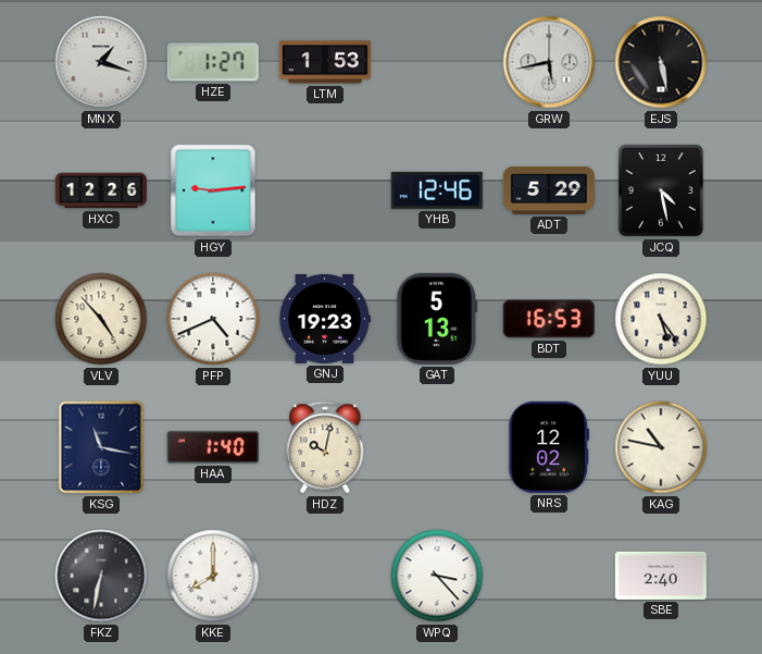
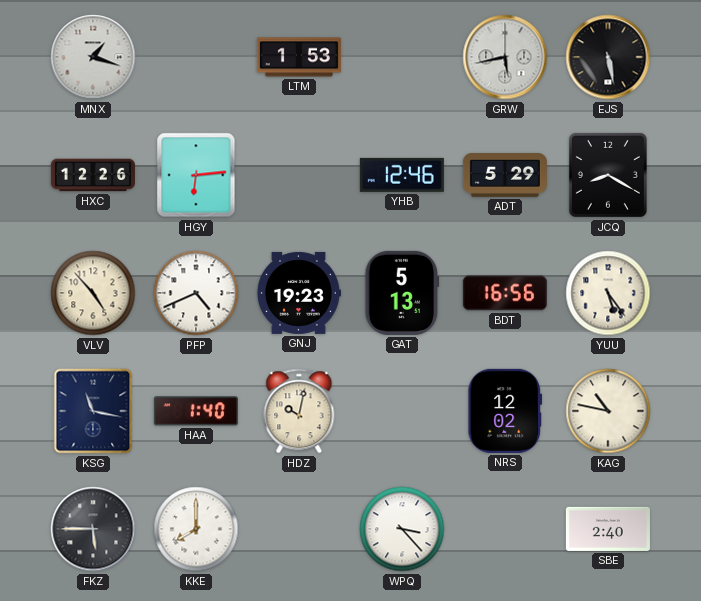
HZE: 1:27 -> none (213, 62)
HGY: 9:14 -> 6:14 (196, 175)
JCQ: 4:28 -> 8:20 (608, 175)
BDT: 16:53 -> 16:56 (505, 293)
FKZ: 6:32 -> 5:45 (93, 529)
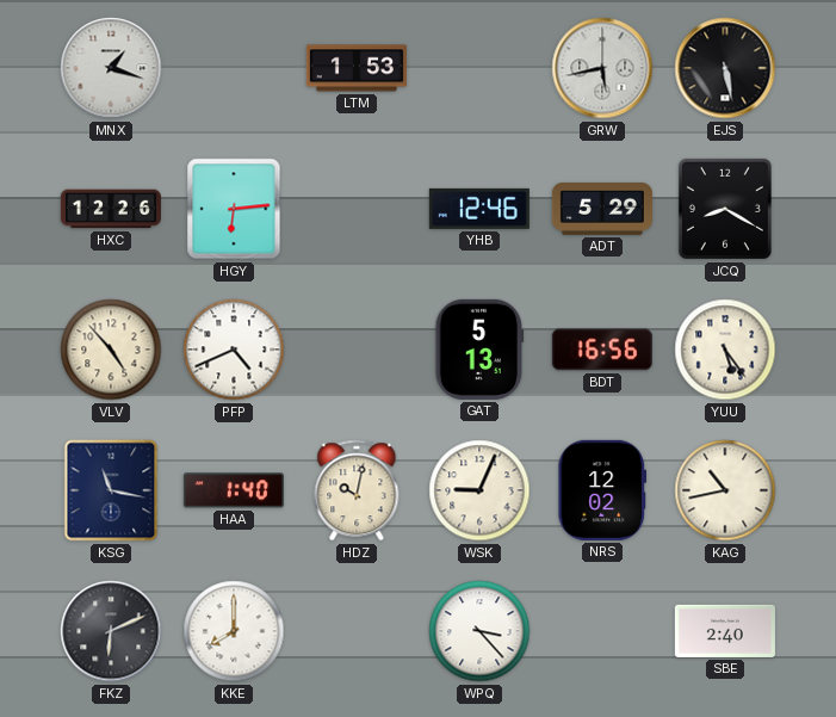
GNJ: 19:23 -> none (298, 293)
WSK: none -> 9:04 (479, 490)
KAG: 10:47 -> 10:43 (725, 490)
FKZ: 5:45 -> 6:11 (111, 631)
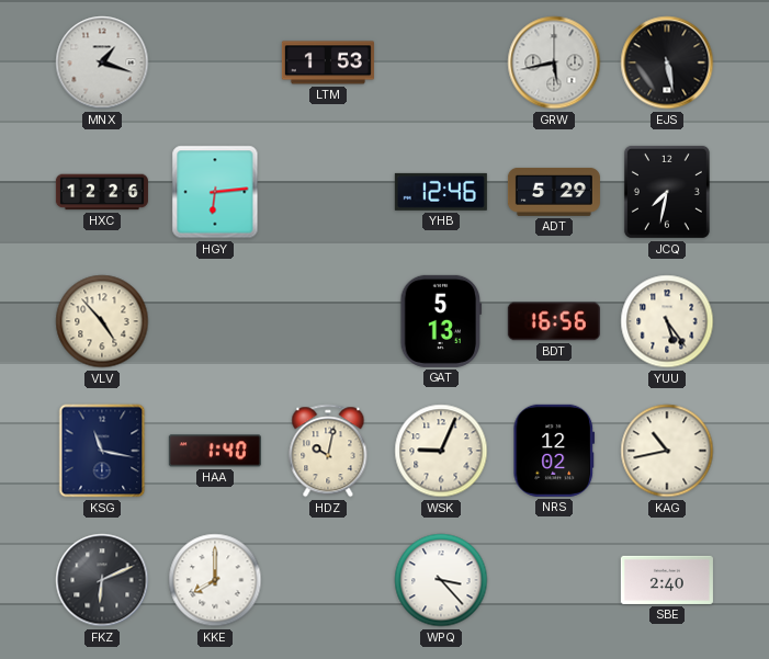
JCQ: 8:20 -> 7:32 (667, 192)
PFP: 4:41 -> none (234, 350)
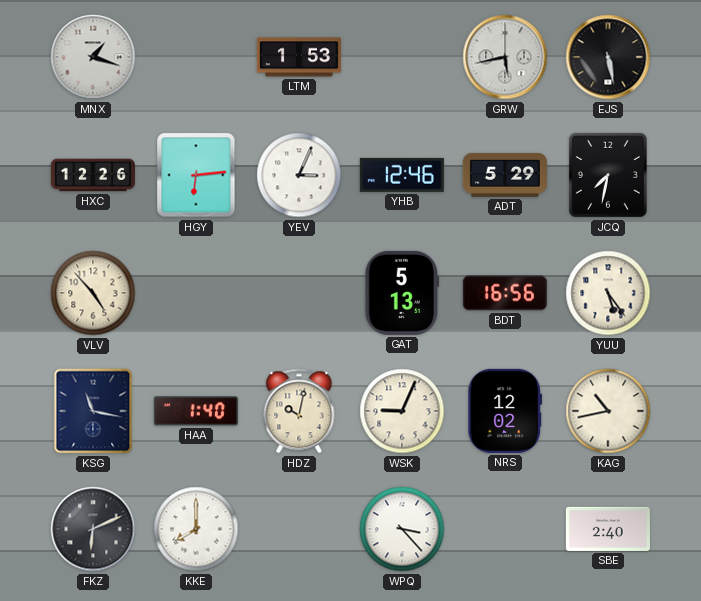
YEV: none -> 3:04 (299, 175)
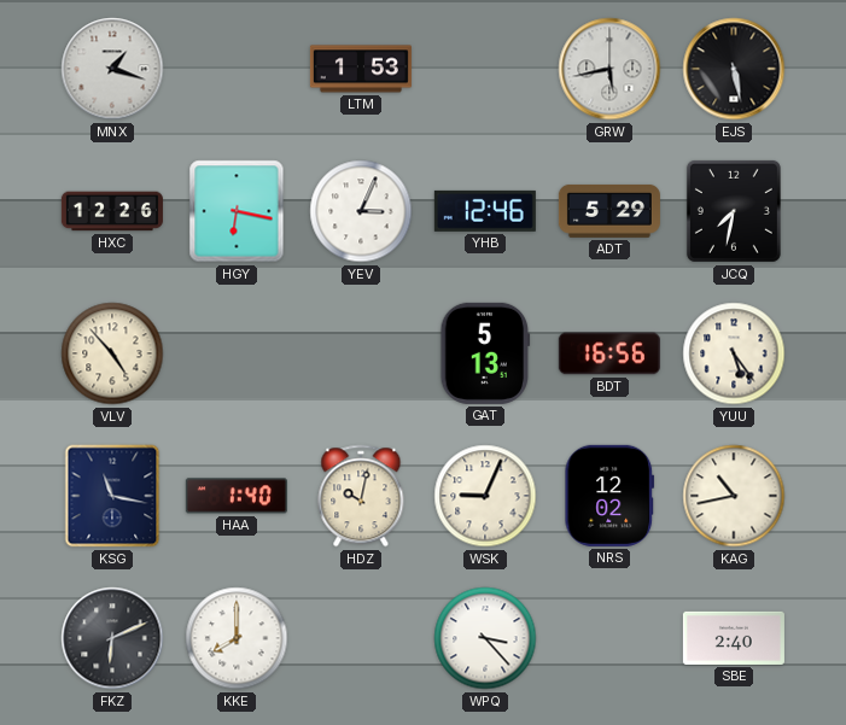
HGY: 6:14 -> 6:17 (237, 211)
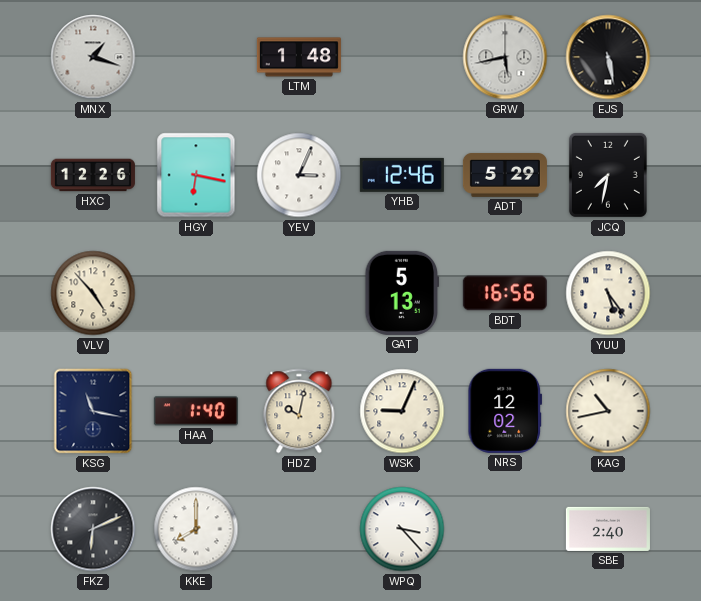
LTM: 1:53 -> 1:48 (299, 57)
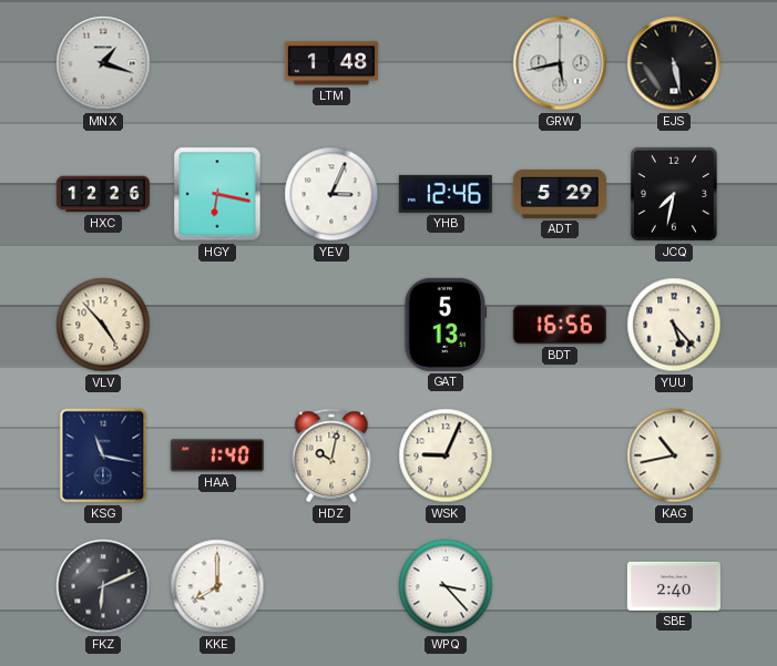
YUU: 5:24 -> 5:23 (674, 325)
NRS: 12:02 -> none (505, 411)
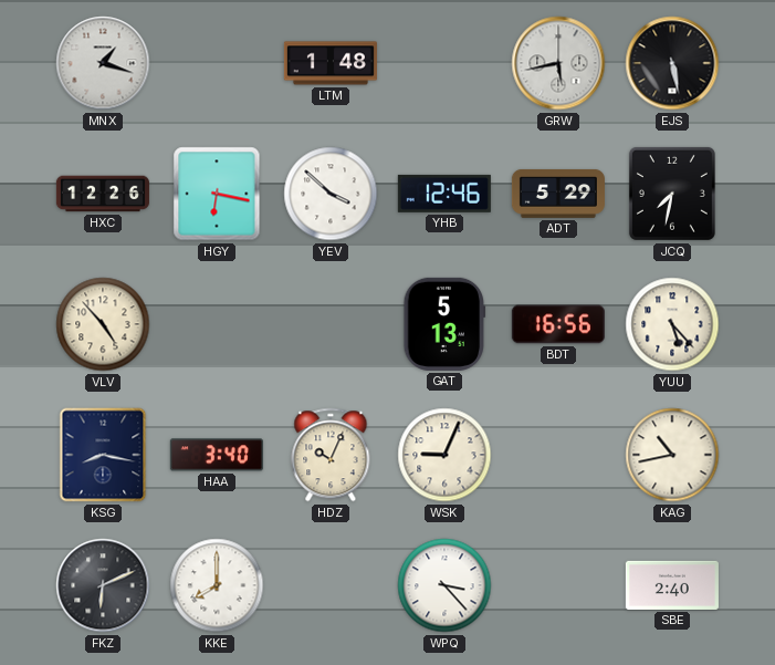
YEV: 3:04 -> 3:52 (331, 194)
KSG: 11:17 -> 8:17 (103, 455)
HAA: 1:40 -> 3:40 (217, 455)
HDZ: 10:02 -> 10:04 (331, 455)
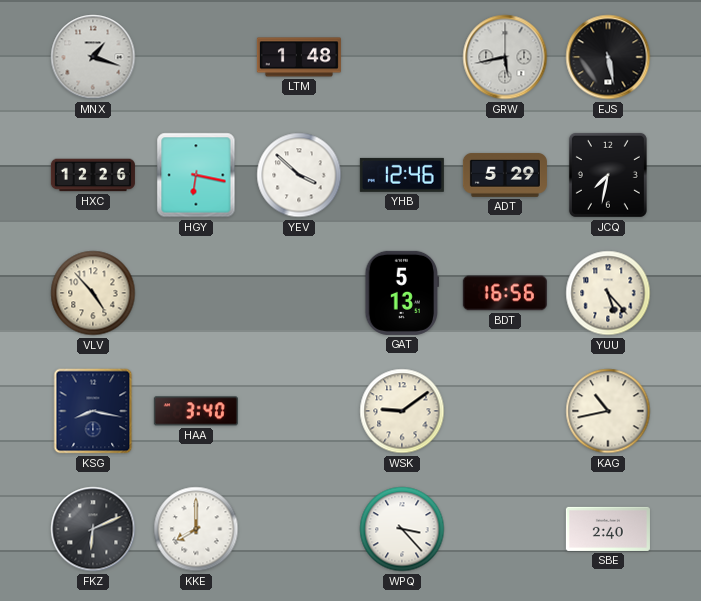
HDZ: 10:04 -> none (331, 455)
WSK: 9:04 -> 9:09 (402, 411)
